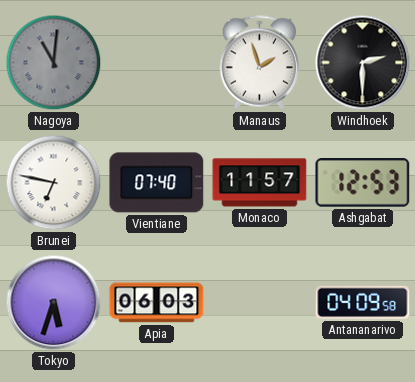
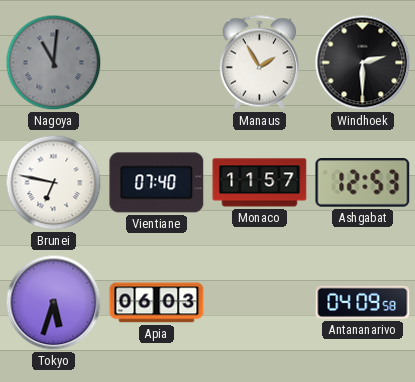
Manaus: 1:57 -> 1:55 (260, 63)
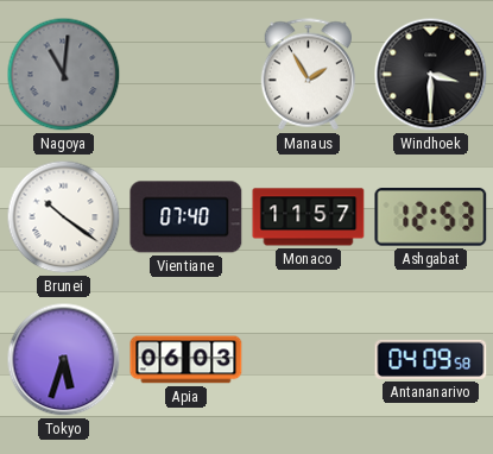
Windhoek: 2:30 -> 3:30 (431, 75)
Brunei: 6:47 -> 10:21 (64, 217)
